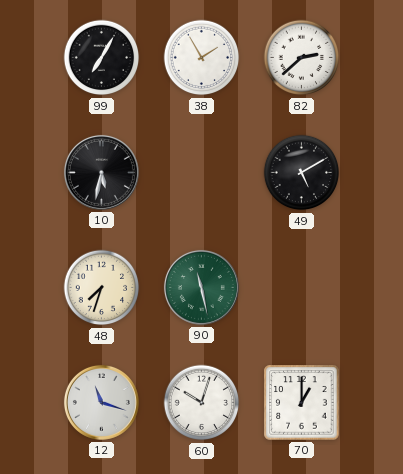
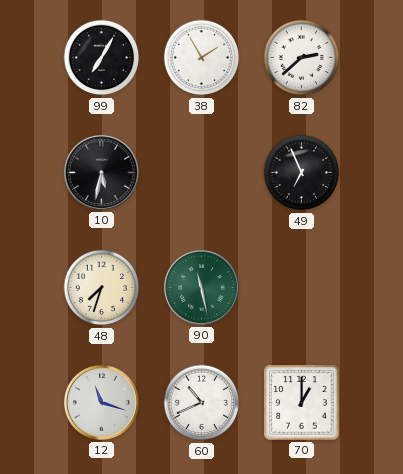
49: 5:10 -> 6:56 (302, 173)
60: 10:03 -> 10:41 (202, 403)
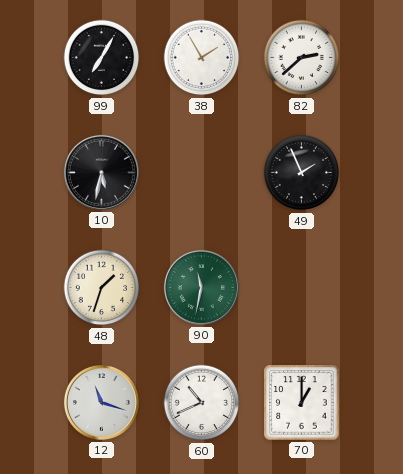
49: 6:56 -> 1:56 (302, 173)
48: 7:33 -> 1:33 (102, 288)
90: 11:28 -> 11:32 (201, 287)
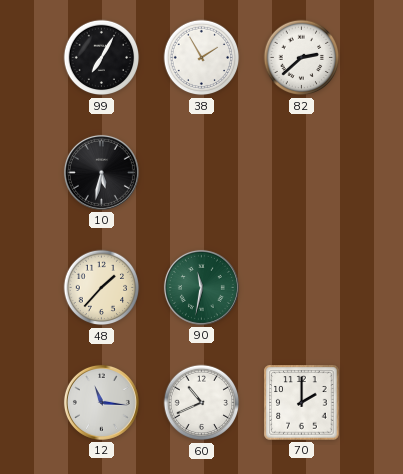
49: 1:56 -> none (302, 173)
48: 1:33 -> 1:37 (102, 288)
12: 11:18 -> 11:16 (101, 402)
70: 1:00 -> 2:00 (302, 403)
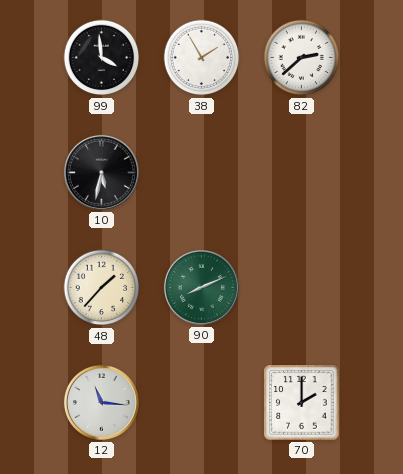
99: 7:05 -> 3:59 (102, 58)
90: 11:32 -> 8:11 (201, 287)
60: 10:41 -> none (202, 403)
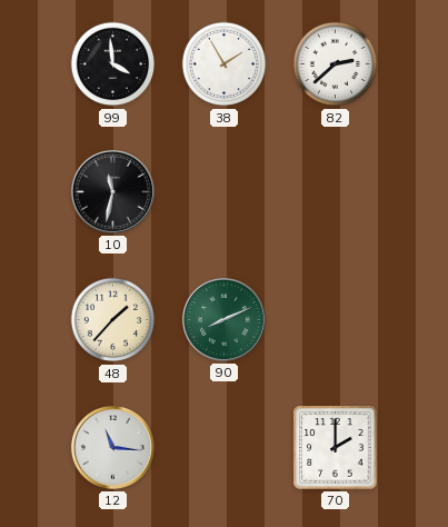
10: 5:32 -> 11:32 (112, 191)
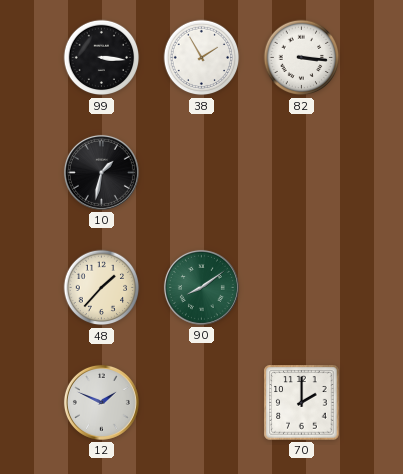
99: 3:59 -> 3:16 (102, 58)
82: 2:38 -> 3:16 (302, 58)
10: 11:32 -> 1:32 (101, 172)
90: 8:11 -> 8:09 (201, 287)
12: 11:16 -> 1:49 (101, 402)
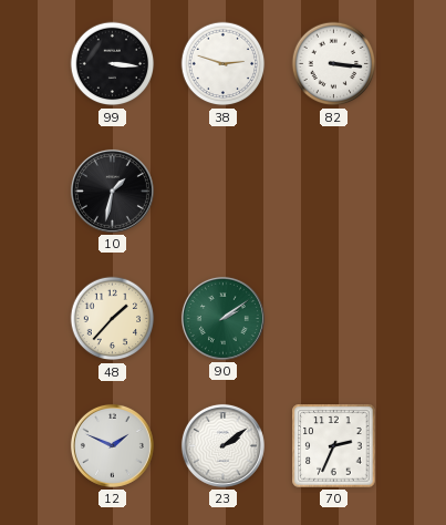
38: 1:55 -> 2:48 (224, 64)
90: 8:09 -> 2:09 (222, 318)
23: none -> 2:09 (222, 445)
70: 2:00 -> 2:34 (334, 446)
